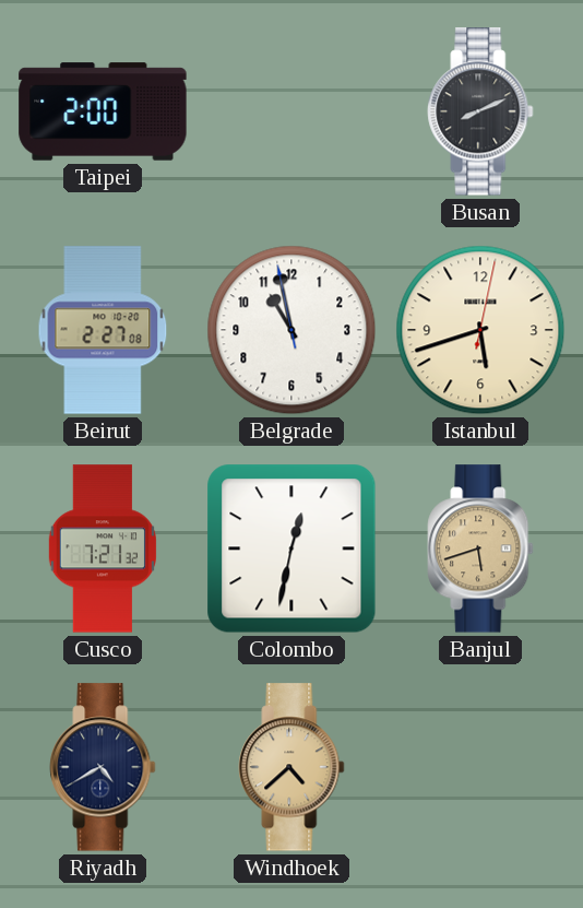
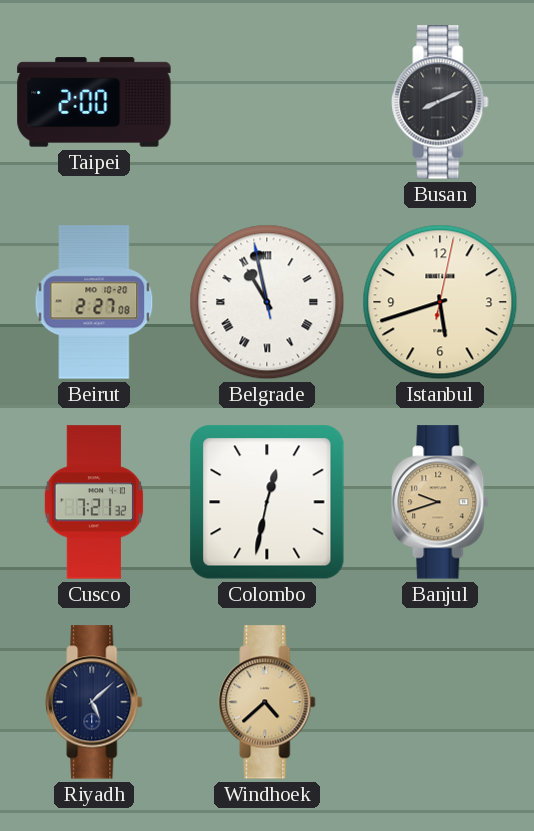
Belgrade numerals: Arabic -> Roman (267, 302)
Banjul: 5:42 -> 9:42 (440, 502)
Riyadh: 4:40 -> 5:08 (94, 702)
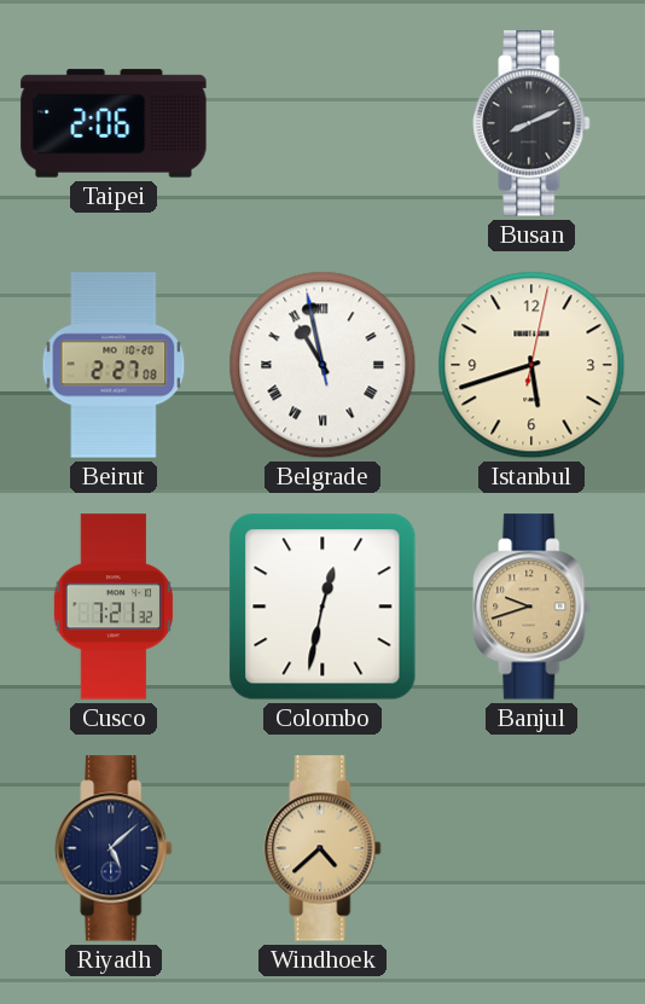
Taipei: 2:00 -> 2:06 (114, 123)
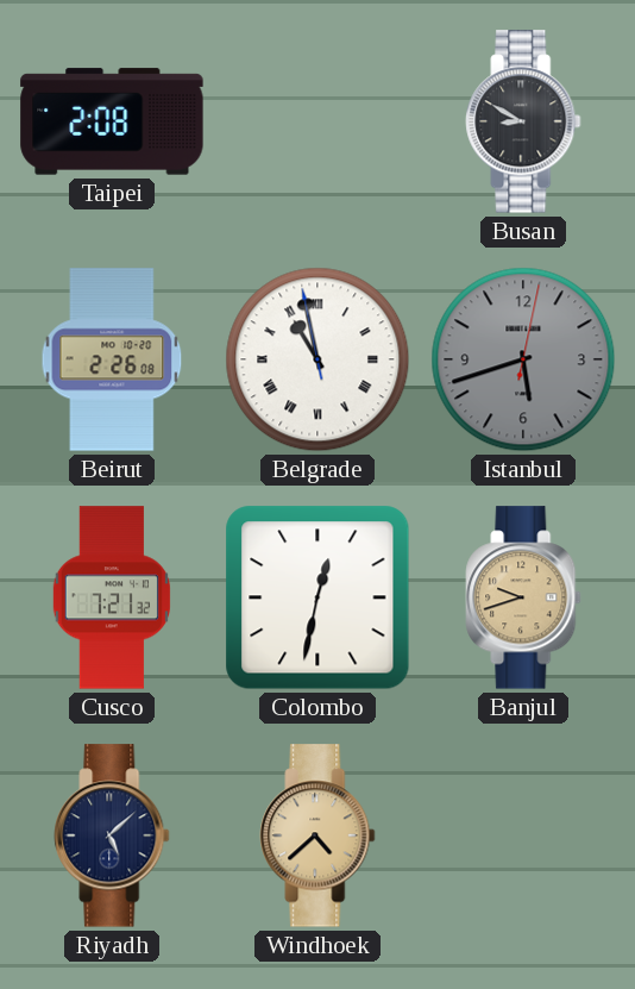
Taipei: 2:06 -> 2:08 (112, 121)
Busan: 8:11 -> 8:50 (523, 121)
Beirut: 2:27 -> 2:26 (112, 359)
Istanbul dial: cream -> grey (523, 359)
